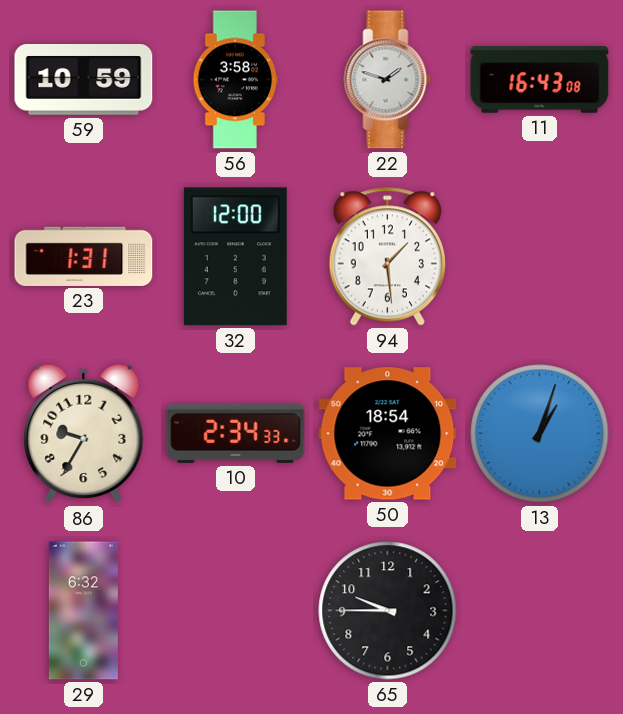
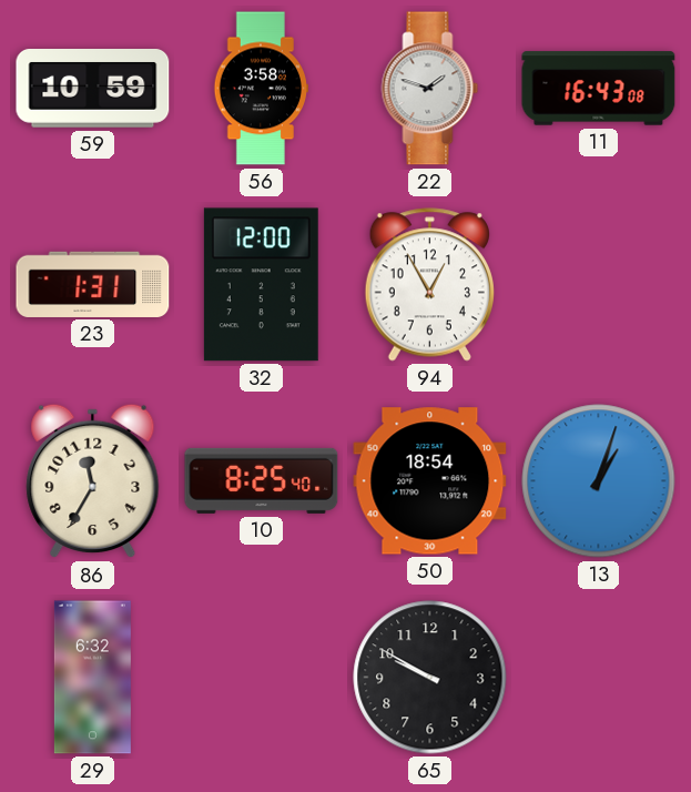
94: 1:29 -> 12:55 (429, 285)
86: 9:35 -> 11:35 (93, 481)
10: 2:34 -> 8:25 (262, 480)
65: 9:45 -> 9:50 (430, 678)
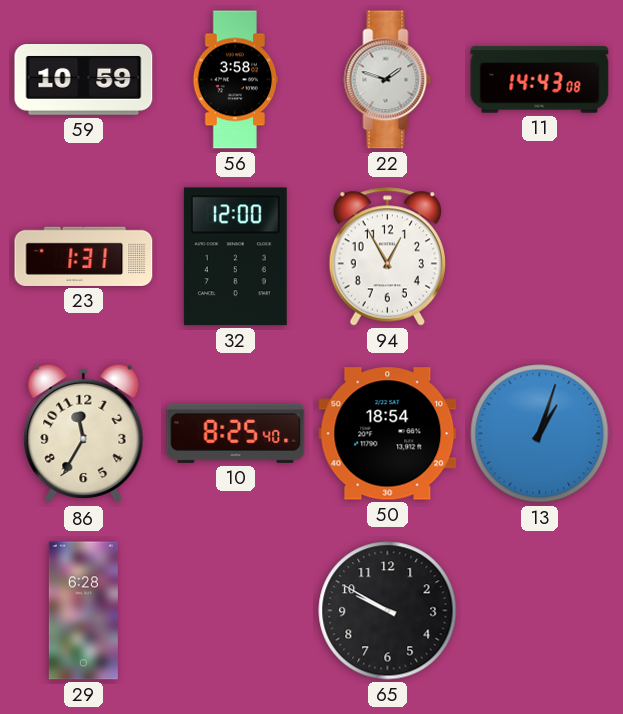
11: 16:43 -> 14:43 (540, 80)
29: 6:32 -> 6:28 (83, 611)
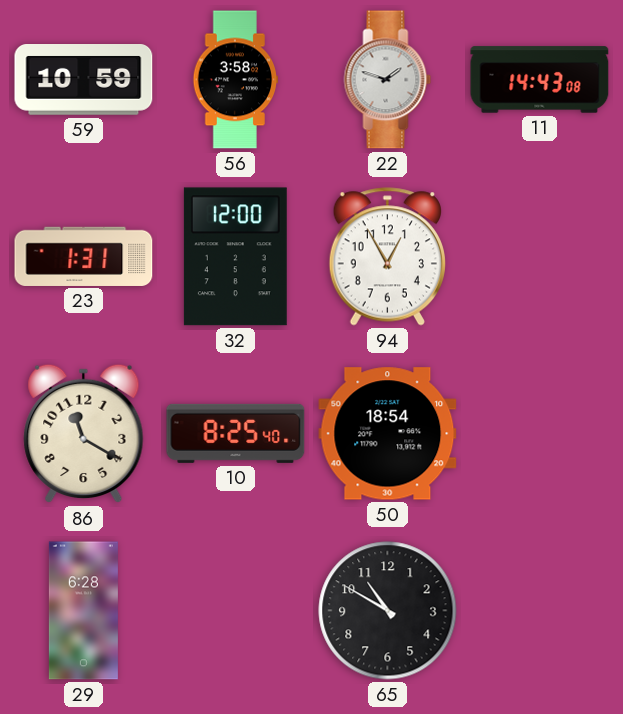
86: 11:35 -> 11:20 (84, 434)
13: 1:03 -> none (540, 434)
65: 9:50 -> 10:50 (388, 611)
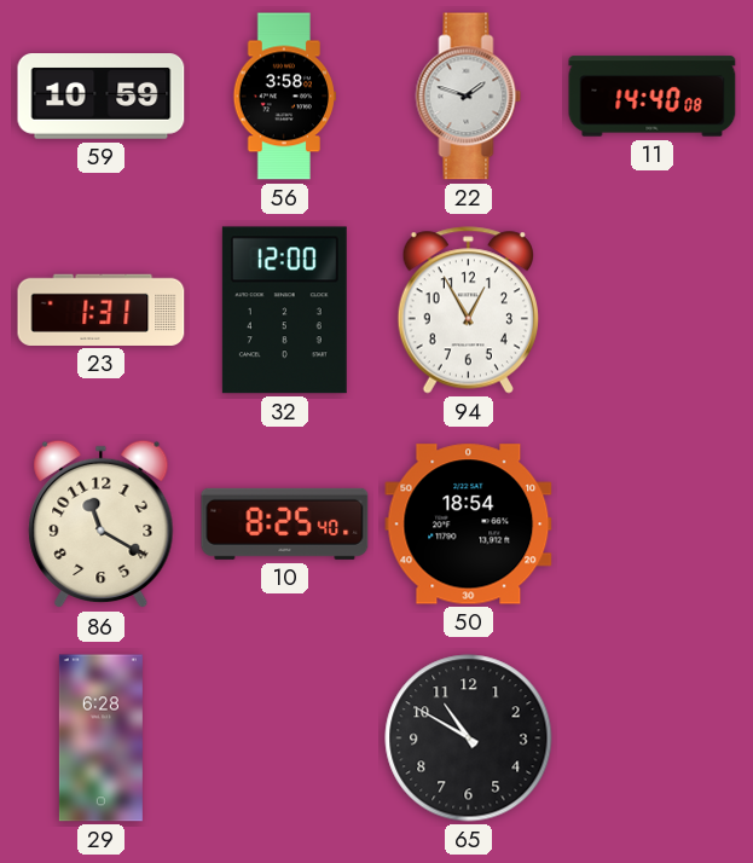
11: 14:43 -> 14:40 (653, 97)
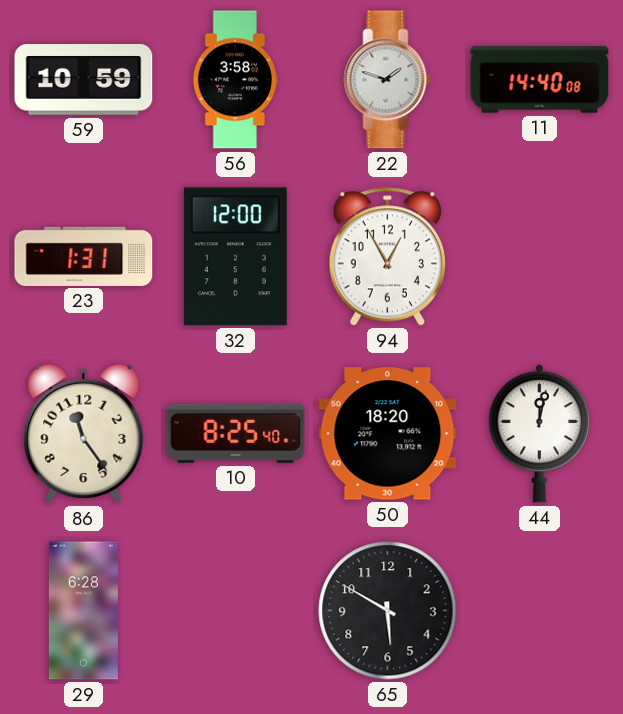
86: 11:20 -> 11:24 (84, 434)
50: 18:54 -> 18:20 (388, 434)
44: none -> 12:02 (539, 433)
65: 10:50 -> 5:50 (388, 611)
